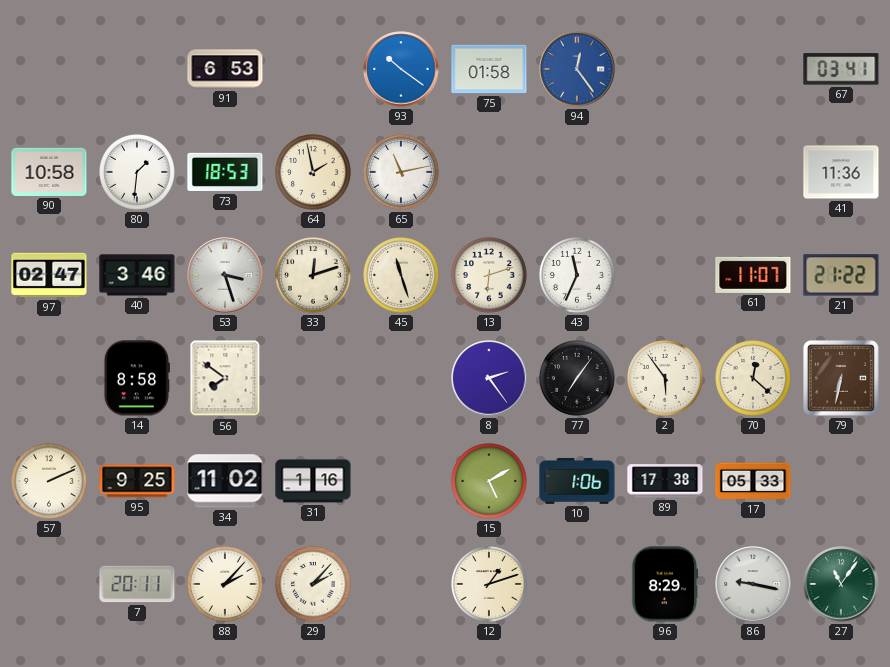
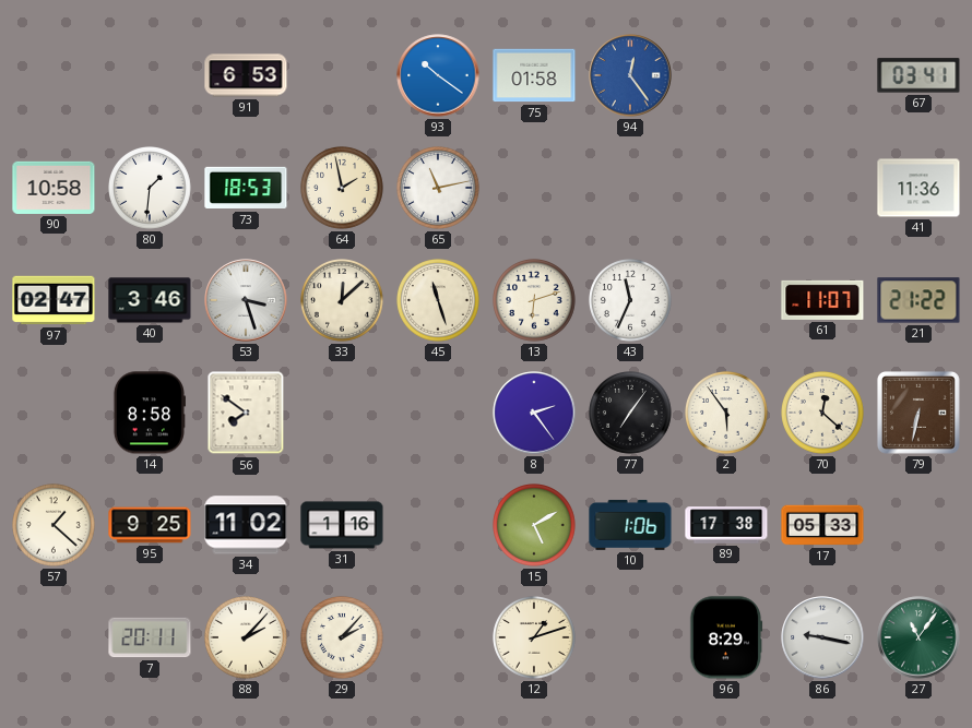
33: 12:12 -> 12:08 (343, 301)
57: 2:11 -> 1:22 (55, 526)
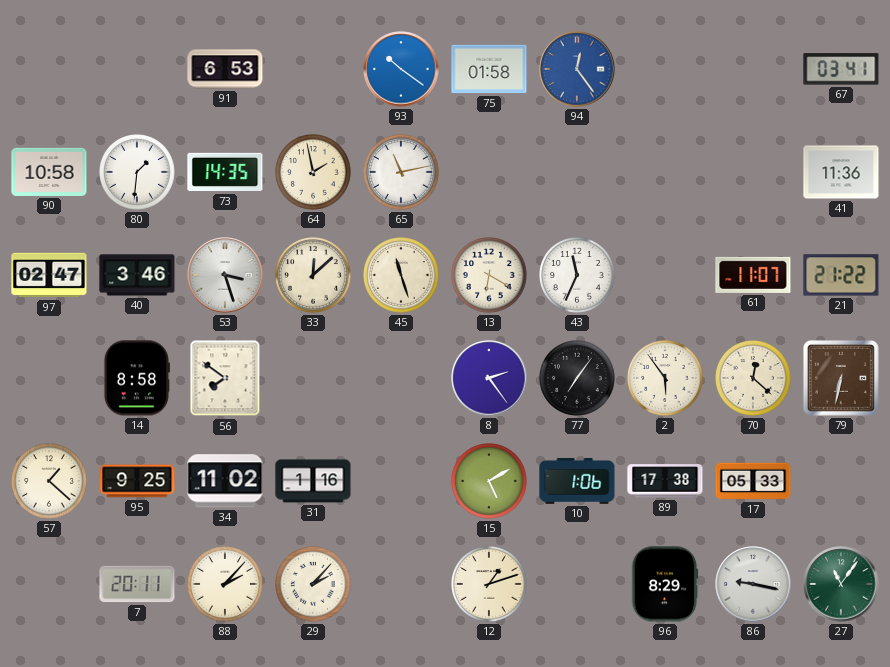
73: 18:53 -> 14:35 (225, 172)
13: 6:12 -> 6:20 (490, 276)
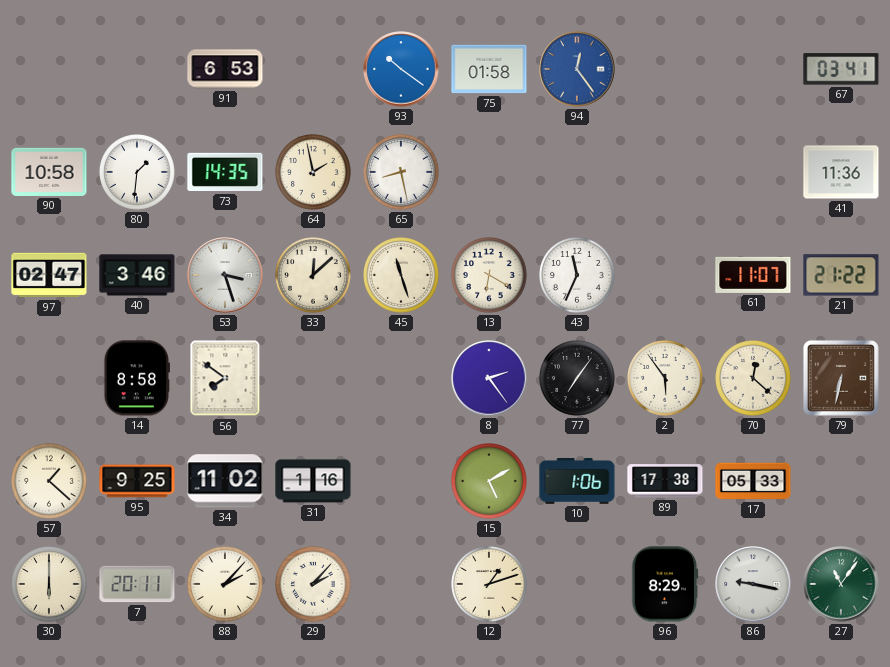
65: 11:13 -> 8:28 (402, 173)
30: none -> 6:00 (50, 585)
